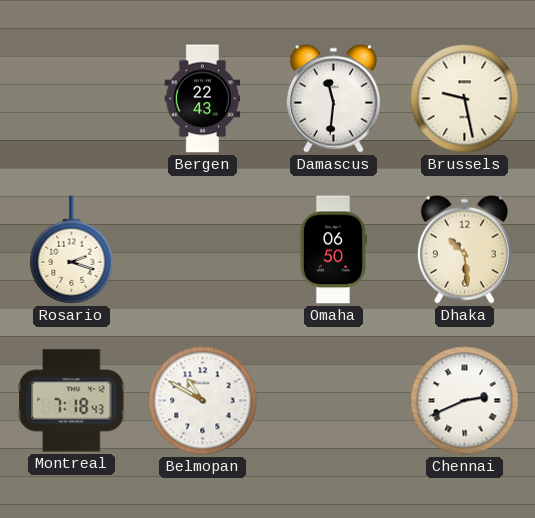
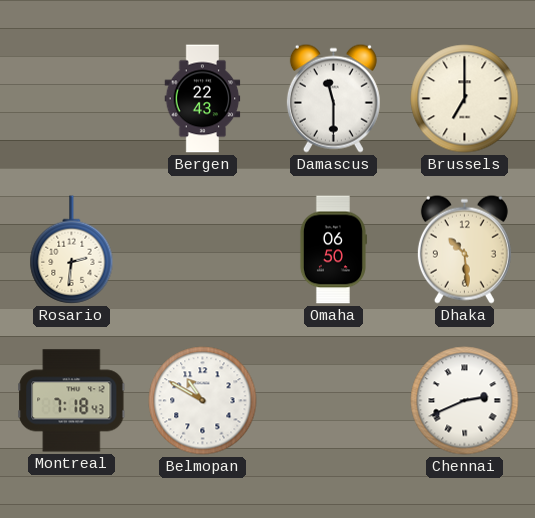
Damascus: 11:31 -> 11:30 (333, 98)
Brussels: 9:28 -> 7:00 (465, 99)
Rosario: 2:18 -> 2:31 (72, 250)
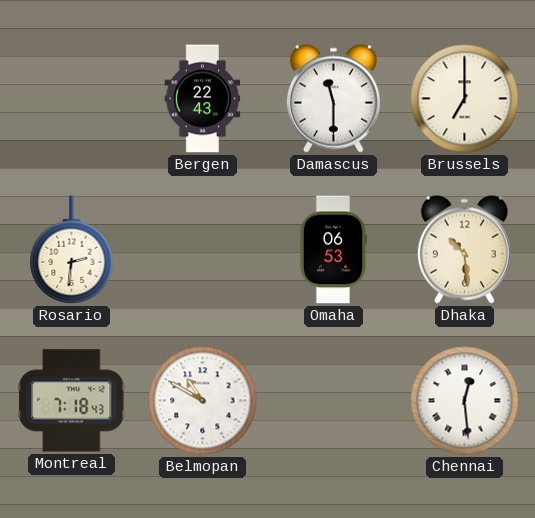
Omaha: 06:50 -> 06:53 (333, 250)
Chennai: 2:41 -> 12:29 (465, 401)
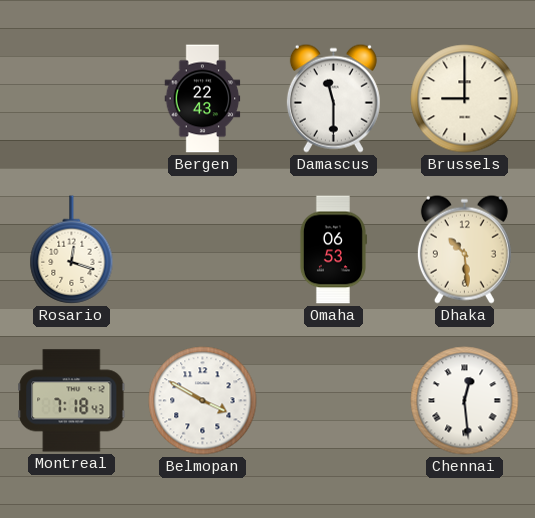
Brussels: 7:00 -> 9:00 (465, 99)
Rosario: 2:31 -> 12:18 (72, 250)
Belmopan: 10:50 -> 3:50 (203, 401)
